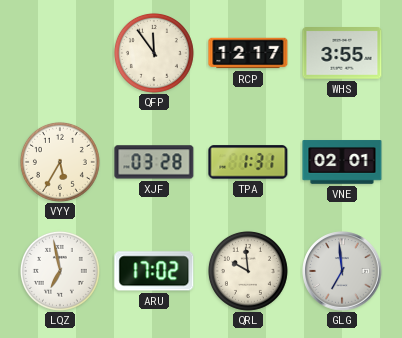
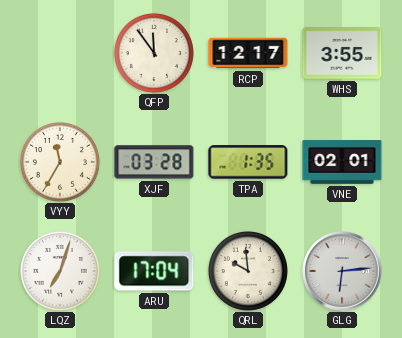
VYY: 5:35 -> 11:35 (60, 162)
TPA: 1:31 -> 1:35 (248, 162)
LQZ: 6:58 -> 7:03 (60, 271)
ARU: 17:02 -> 17:04 (154, 271)
GLG: 6:59 -> 6:14 (342, 271)
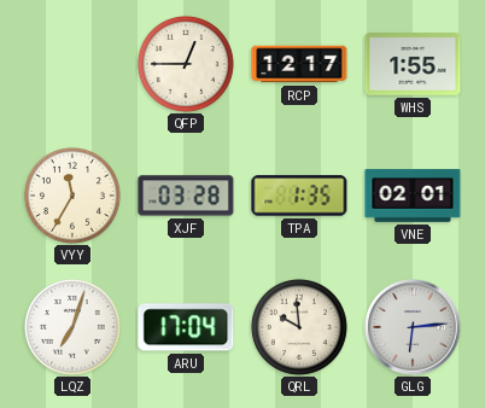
QFP: 11:54 -> 12:45 (186, 64)
WHS: 3:55 -> 1:55 (413, 65)
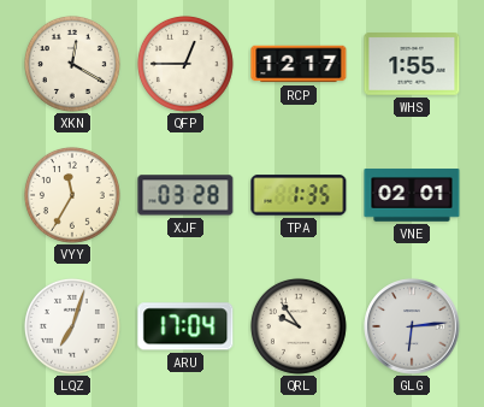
XKN: none -> 12:20 (72, 64)
QRL: 9:59 -> 9:54 (299, 326)
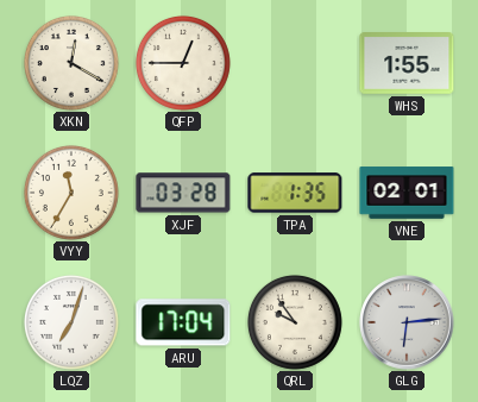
RCP: 12:17 -> none (299, 64)
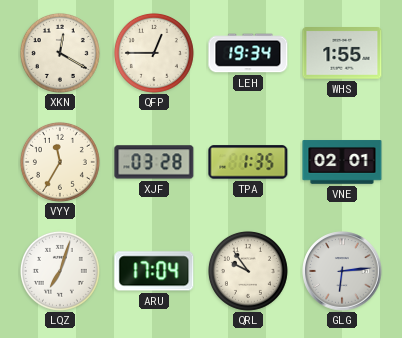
LEH: none -> 19:34 (248, 53)
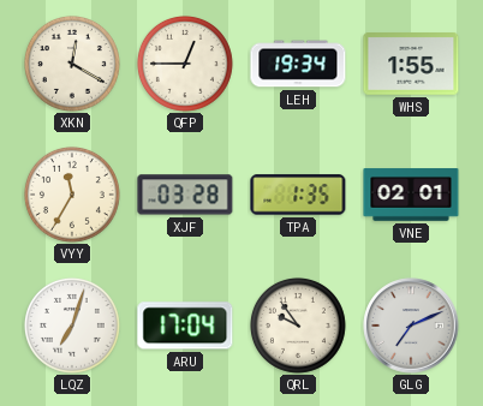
GLG: 6:14 -> 7:11 (411, 326)
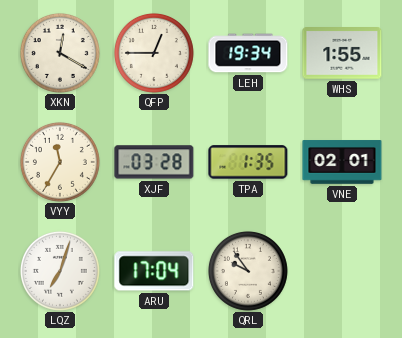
GLG: 7:11 -> none (411, 326)
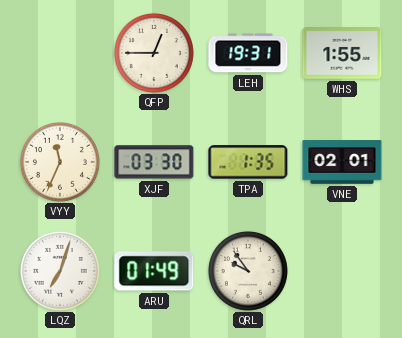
XKN: 12:20 -> none (60, 53)
LEH: 19:34 -> 19:31 (248, 53)
VYY: 11:35 -> 11:34 (60, 162)
XJF: 03:28 -> 03:30 (154, 162)
ARU: 17:04 -> 01:49 (154, 271)
